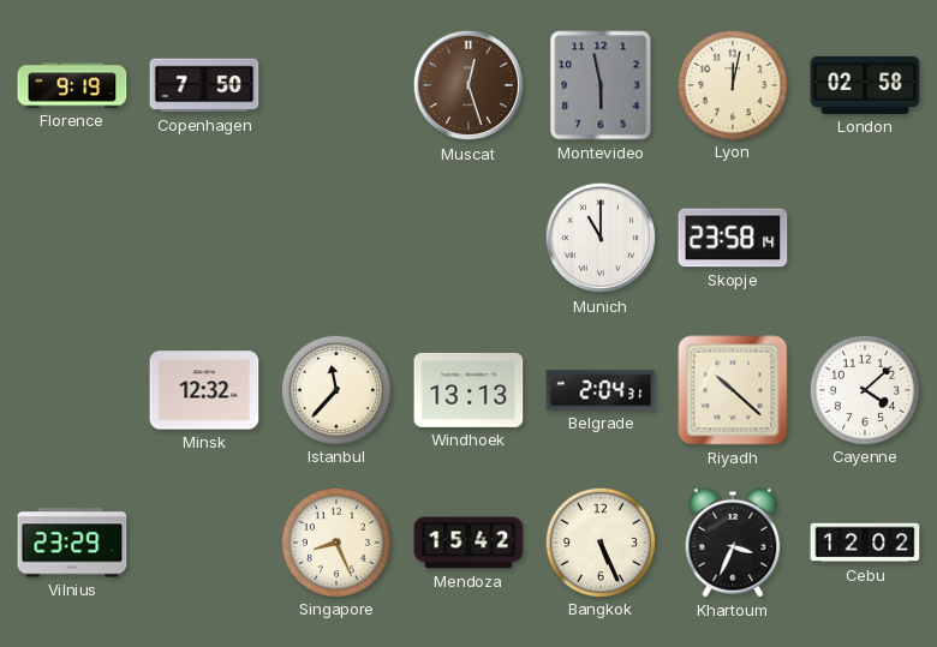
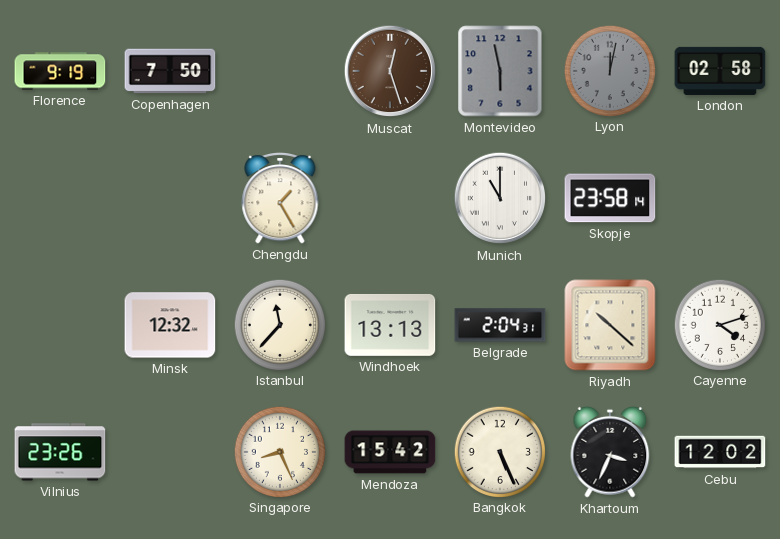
Lyon dial: cream -> grey (609, 70)
Chengdu: none -> 1:25 (280, 199)
Cayenne: 4:08 -> 4:12 (719, 324)
Vilnius: 23:29 -> 23:26 (60, 452)
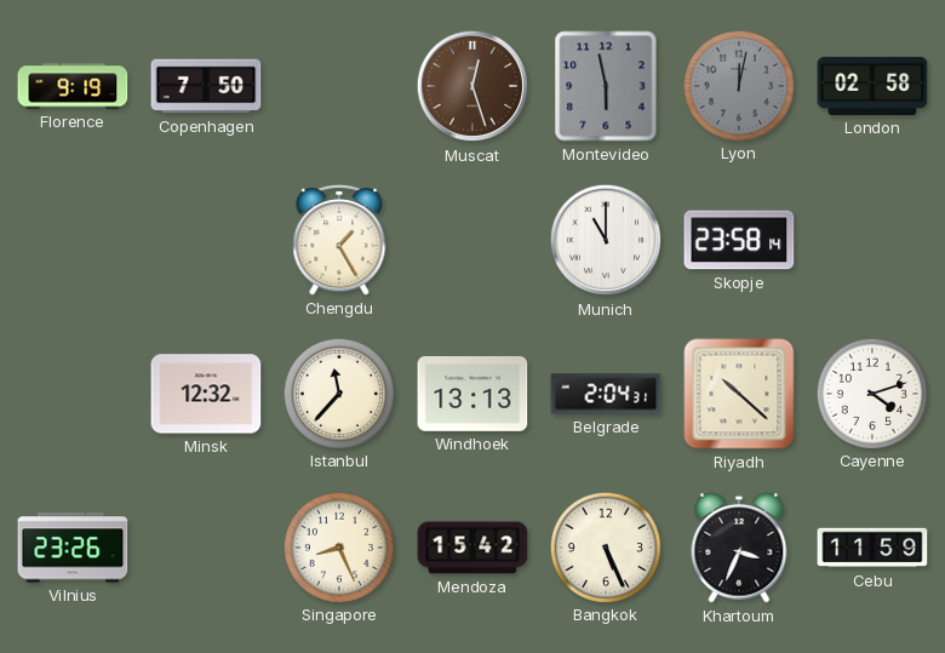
Cebu: 12:02 -> 11:59 (872, 548)
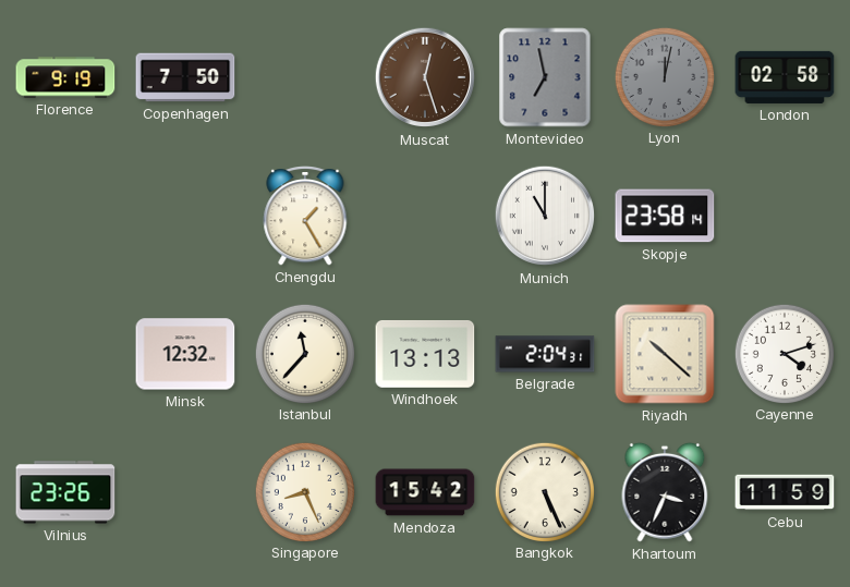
Montevideo: 5:58 -> 6:58 (545, 77)
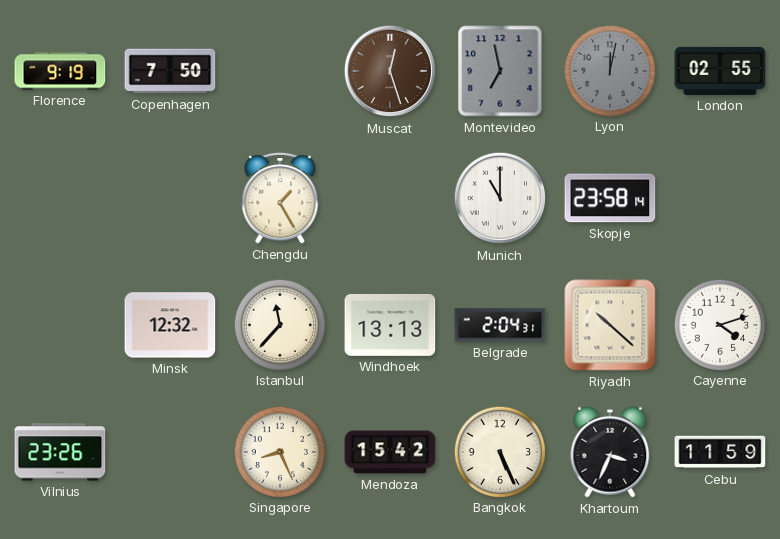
London: 02:58 -> 02:55 (720, 71)
